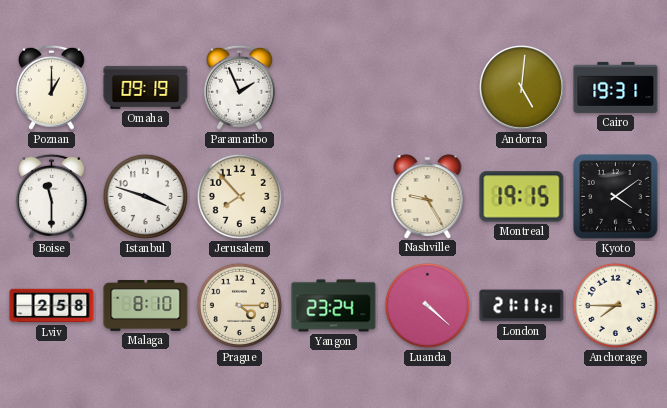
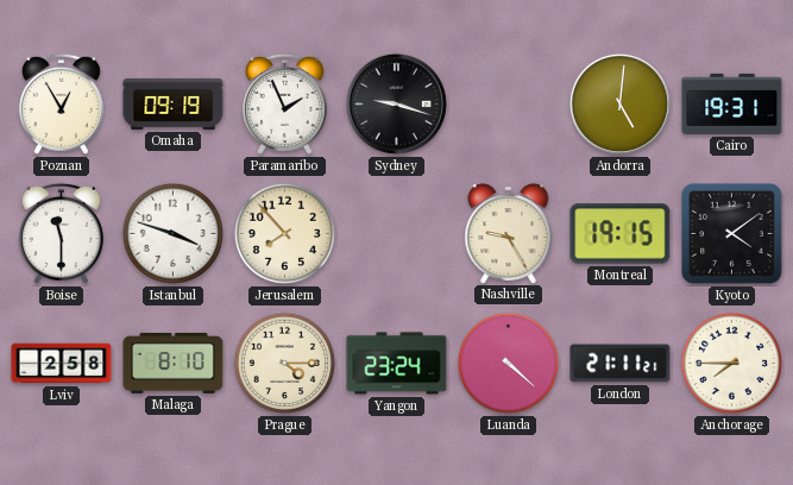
Poznan: 1:00 -> 12:55 (61, 103)
Sydney: none -> 9:18 (396, 103)
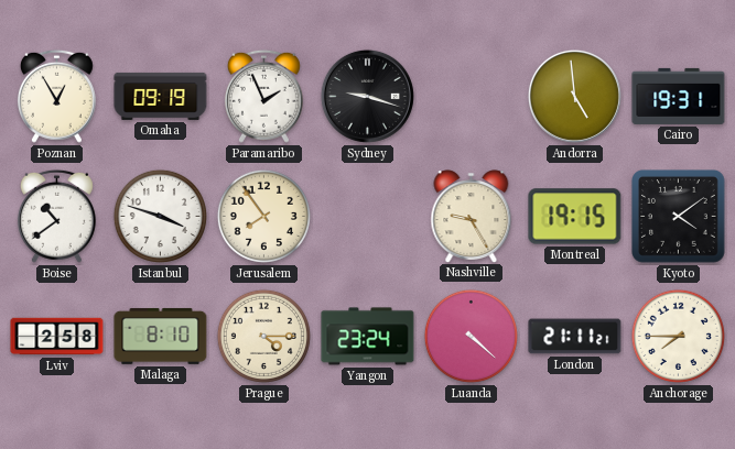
Andorra: 5:01 -> 4:59 (574, 96)
Boise: 11:30 -> 10:39 (56, 216)
Jerusalem: 7:53 -> 7:54 (263, 216)
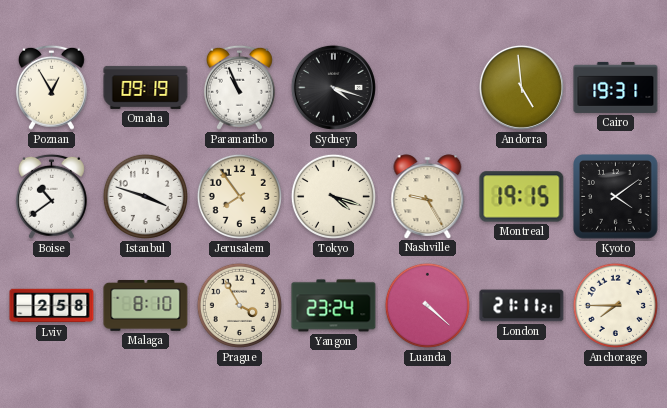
Paramaribo: 1:56 -> 10:56 (239, 87)
Sydney: 9:18 -> 4:18 (333, 87)
Tokyo: none -> 4:18 (333, 196)
Prague: 4:15 -> 3:55 (239, 305)
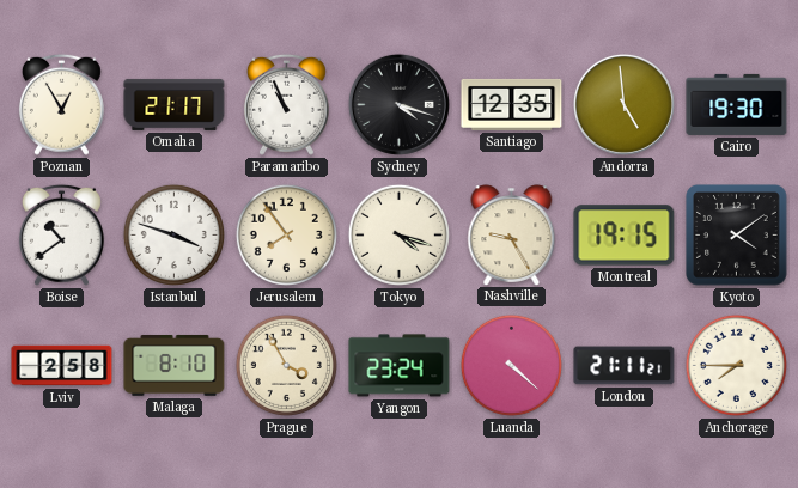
Omaha: 09:19 -> 21:17 (175, 104)
Santiago: none -> 12:35 (512, 104)
Cairo: 19:31 -> 19:30 (737, 104)
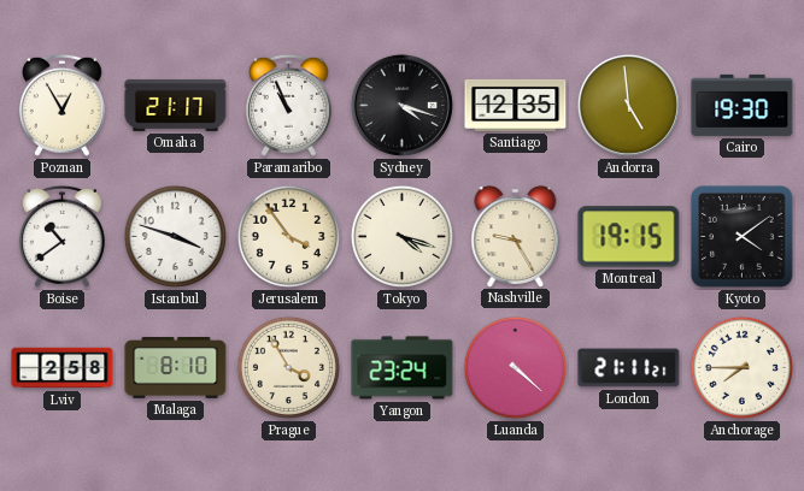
Jerusalem: 7:54 -> 3:54 (288, 236)
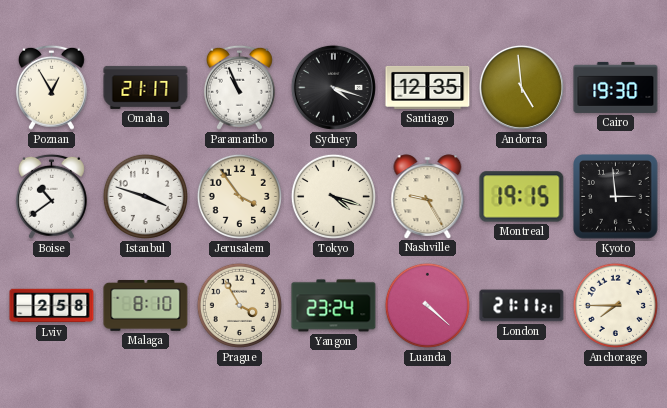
Kyoto: 4:09 -> 2:59 (616, 197)
